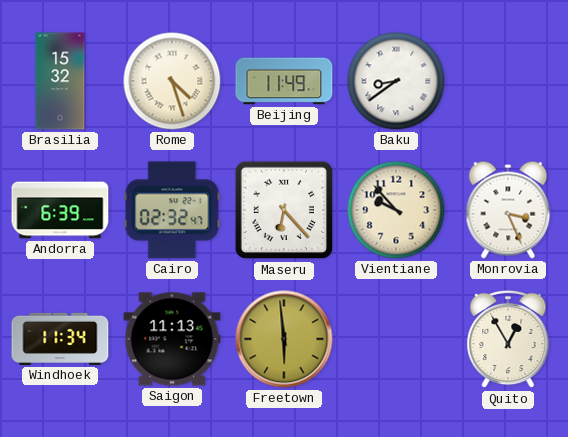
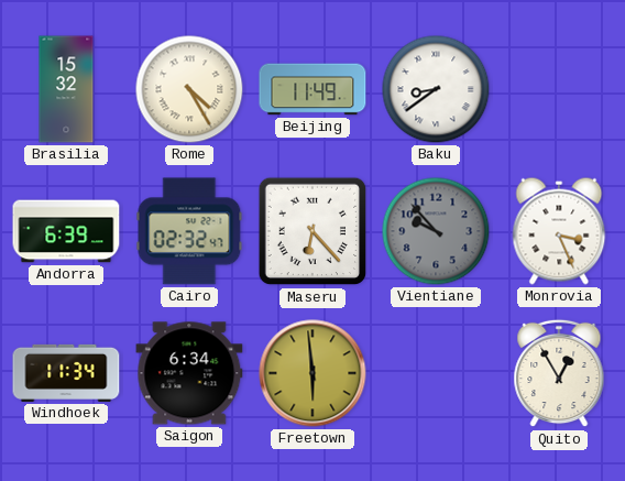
Rome: 4:27 -> 4:25 (189, 89)
Vientiane dial: cream -> grey (436, 231)
Saigon: 11:13 -> 6:34 (189, 373)
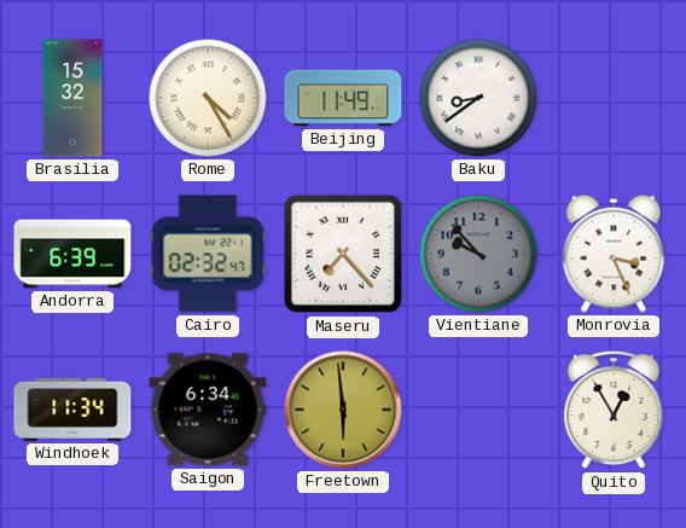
Maseru: 6:23 -> 7:23 (343, 254)
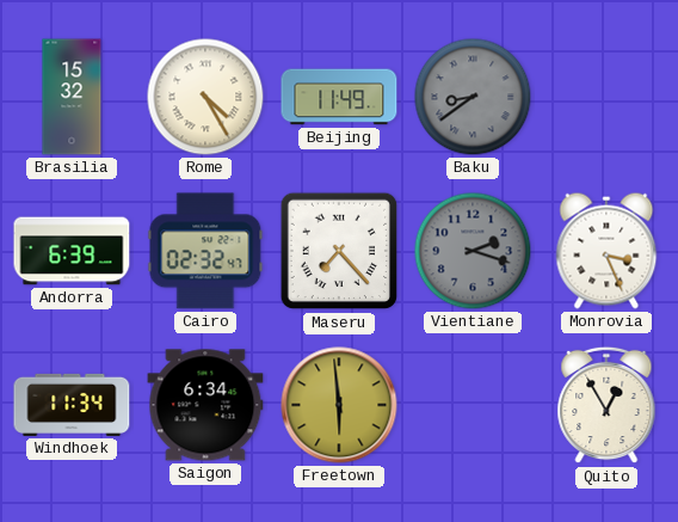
Baku dial: white -> grey (473, 97)
Vientiane: 9:53 -> 2:18 (473, 251)
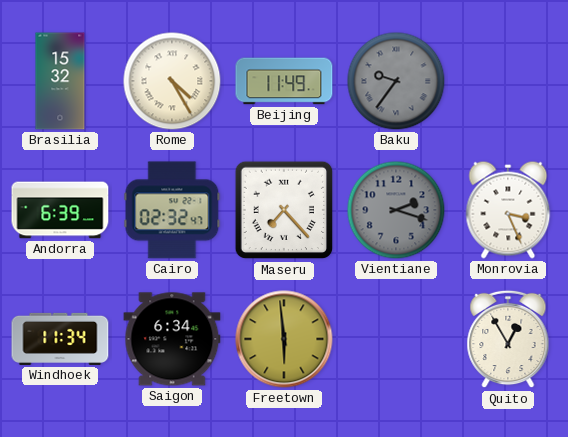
Baku: 8:39 -> 9:36 (396, 81)
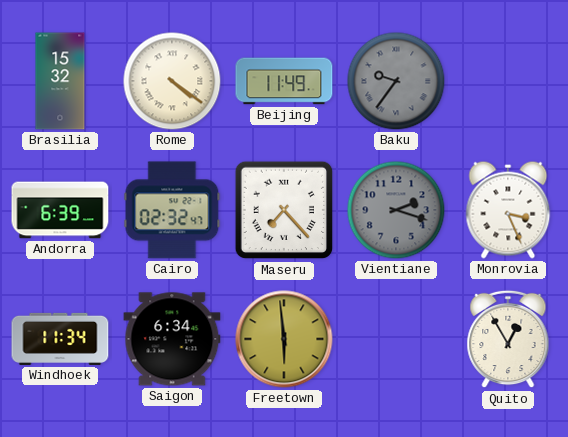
Rome: 4:25 -> 4:21 (172, 81)
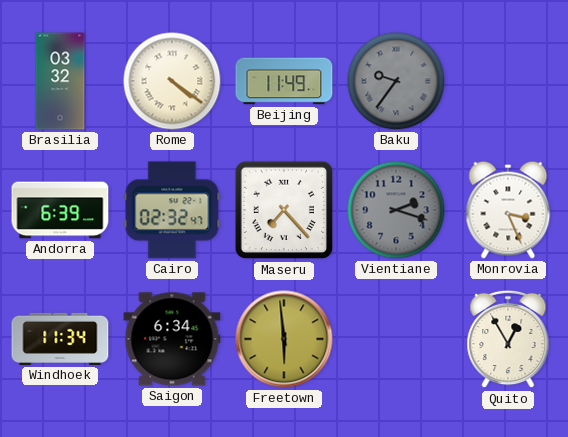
Brasilia: 15:32 -> 03:32 (60, 81)
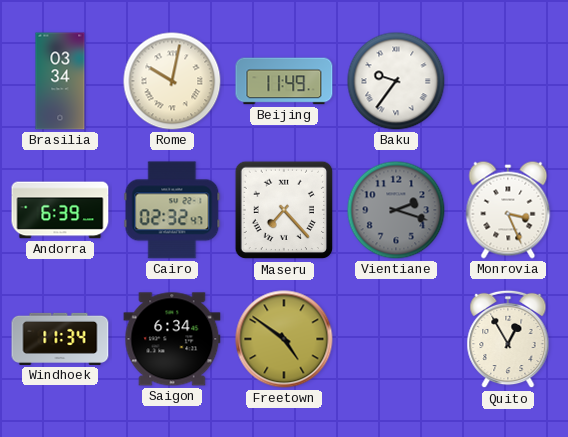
Brasilia: 03:32 -> 03:34 (60, 81)
Rome: 4:21 -> 10:02 (172, 81)
Baku dial: grey -> white (396, 81)
Freetown: 5:59 -> 4:51 (284, 339)
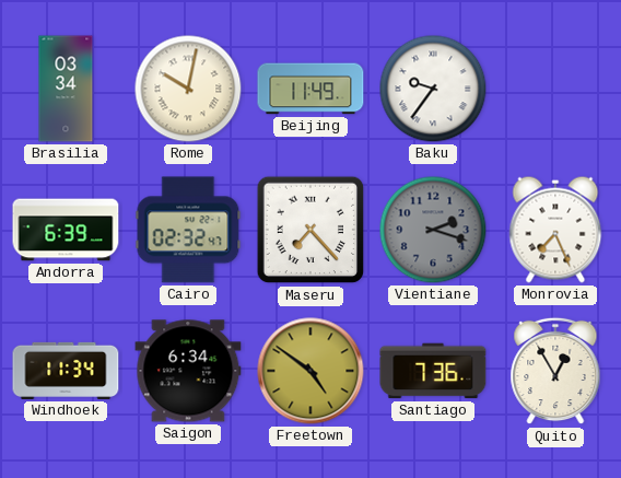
Monrovia: 3:26 -> 7:26 (555, 230)
Santiago: none -> 7:36 (433, 371)
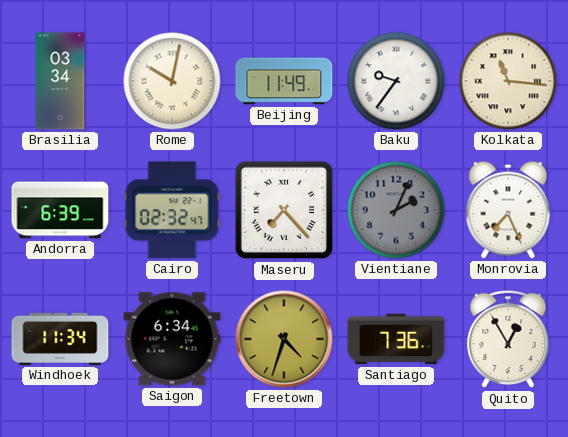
Kolkata: none -> 11:16 (508, 81)
Vientiane: 2:18 -> 2:04 (396, 210)
Freetown: 4:51 -> 4:33 (284, 339)
